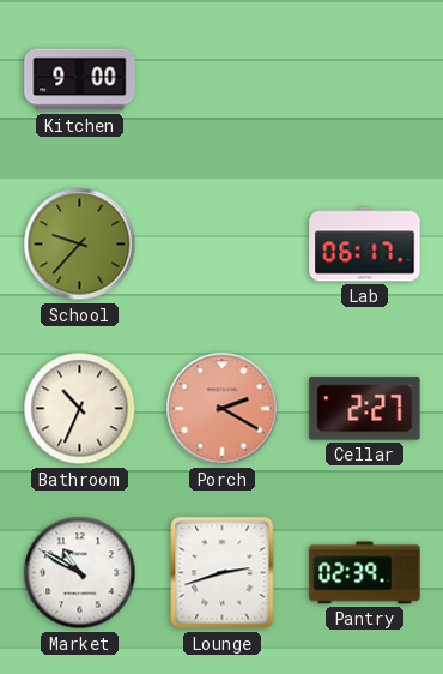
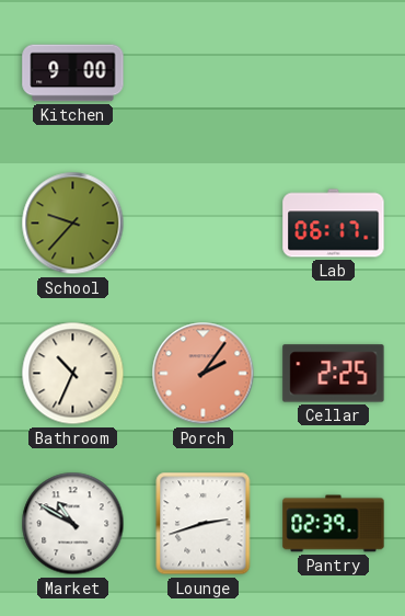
Porch: 2:20 -> 2:06 (204, 374)
Cellar: 2:27 -> 2:25 (334, 374)
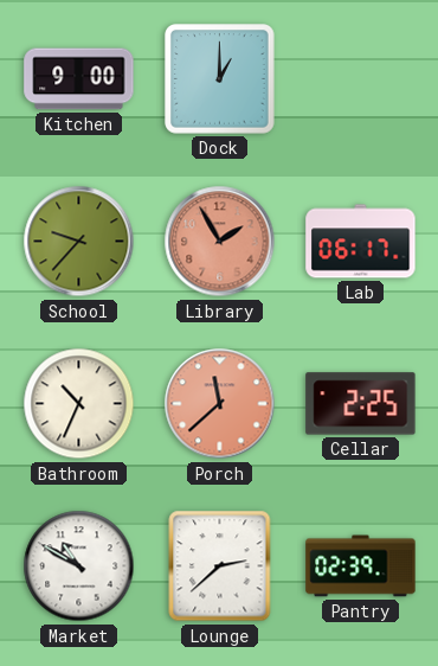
Dock: none -> 1:00 (220, 79)
Library: none -> 1:55 (220, 242)
Porch: 2:06 -> 11:38 (220, 404)
Lounge: 2:42 -> 2:38 (220, 566)
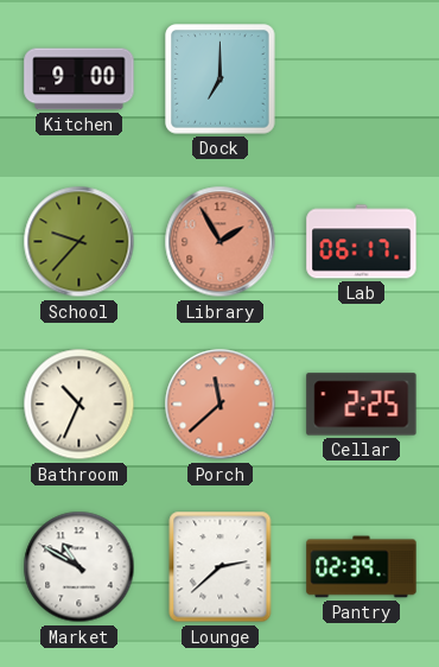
Dock: 1:00 -> 7:00 (221, 80)
